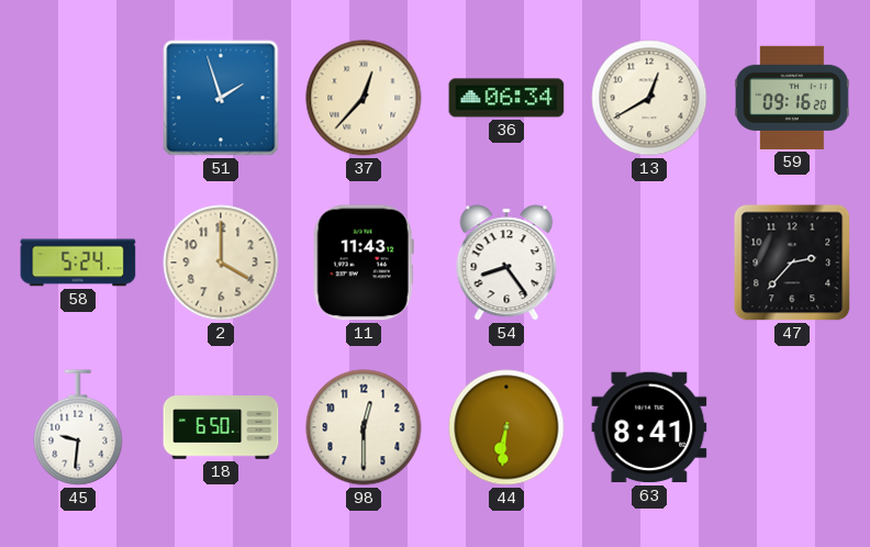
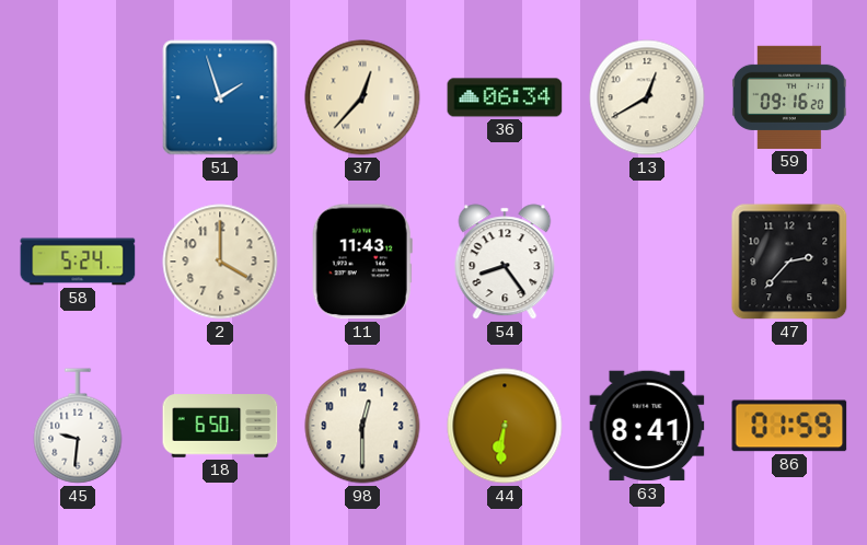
86: none -> 01:59 (789, 426)
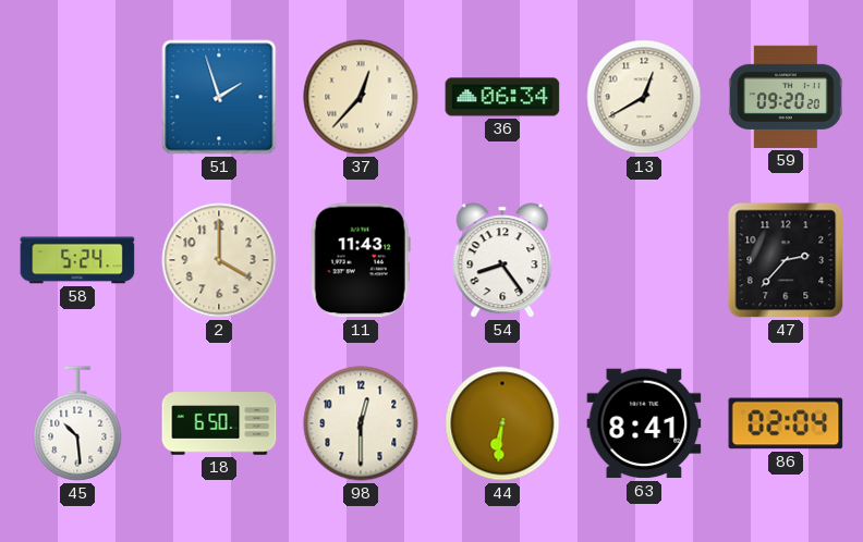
59: 09:16 -> 09:20 (786, 97)
45: 9:31 -> 10:29 (77, 423)
86: 01:59 -> 02:04 (786, 423)
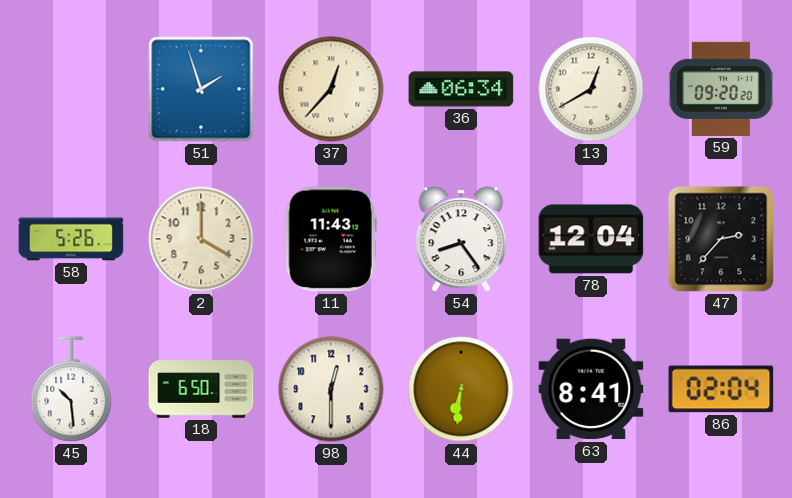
58: 5:24 -> 5:26 (71, 239)
78: none -> 12:04 (591, 239)
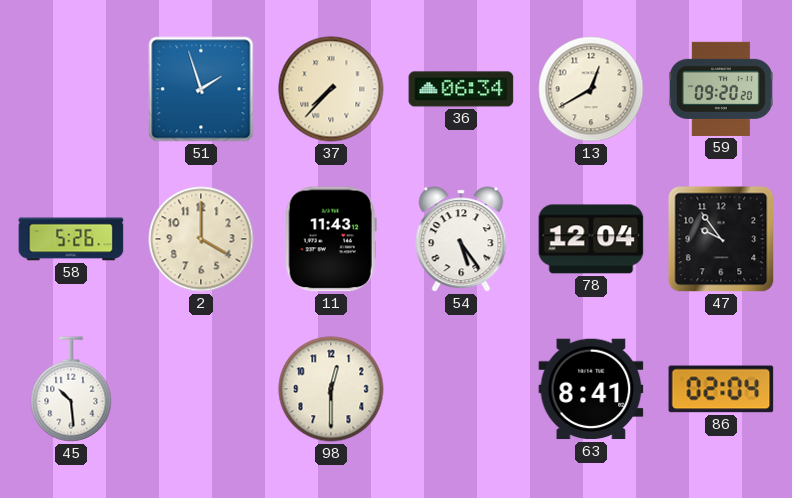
37: 12:37 -> 7:37 (331, 89)
54: 8:24 -> 5:24 (461, 239)
47: 2:37 -> 9:54 (721, 239)
18: 6:50 -> none (201, 389)
44: 6:31 -> none (461, 389)
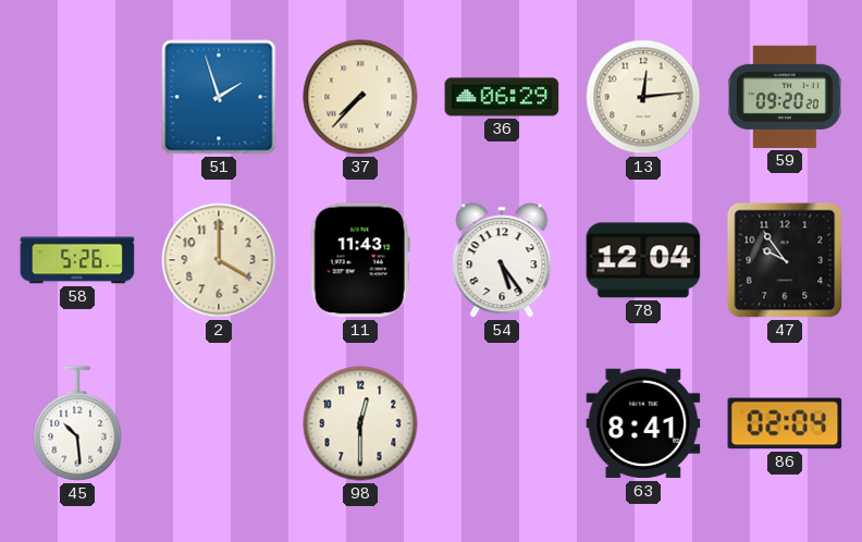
36: 06:34 -> 06:29 (502, 97)
13: 12:40 -> 12:14 (643, 97)
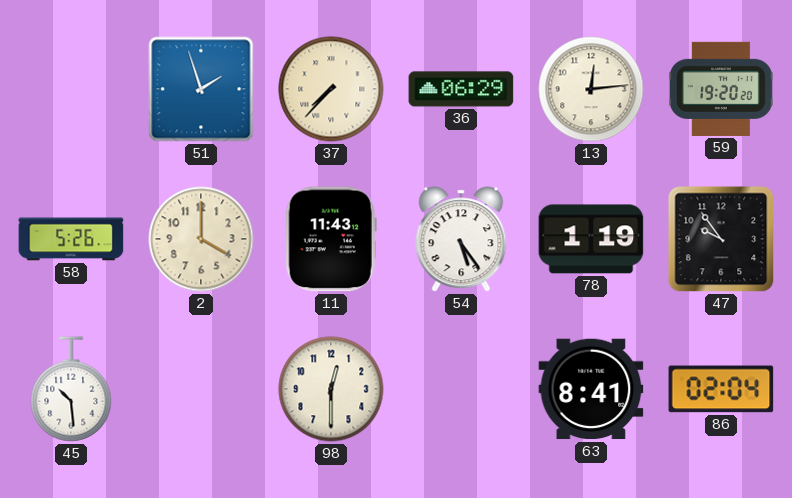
59: 09:20 -> 19:20 (721, 89)
78: 12:04 -> 1:19 (591, 239)
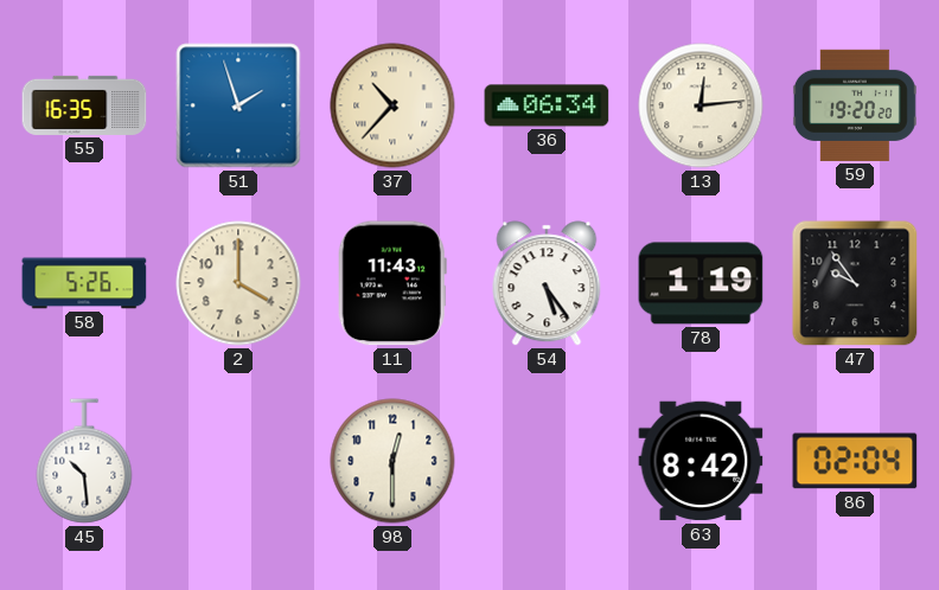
55: none -> 16:35 (84, 105)
37: 7:37 -> 10:37 (392, 105)
36: 06:29 -> 06:34 (547, 105)
63: 8:41 -> 8:42 (701, 461)
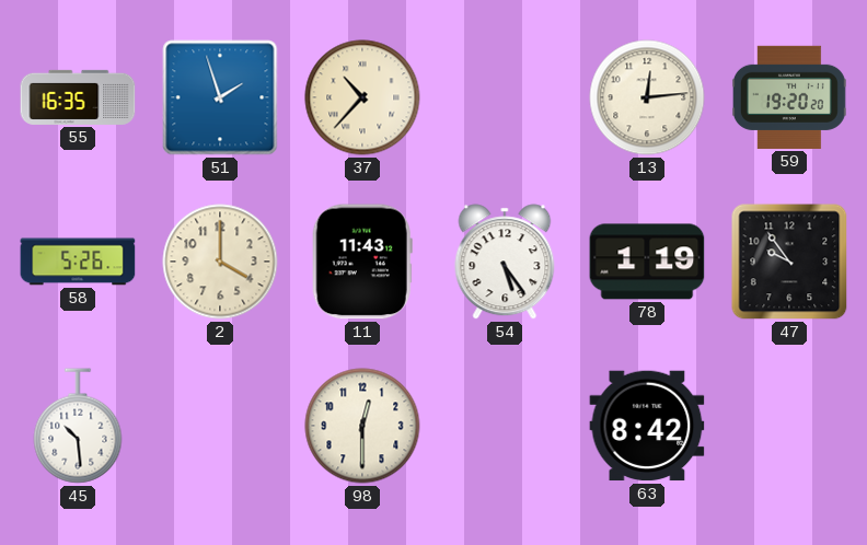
36: 06:34 -> none (547, 105)
86: 02:04 -> none (855, 461)
